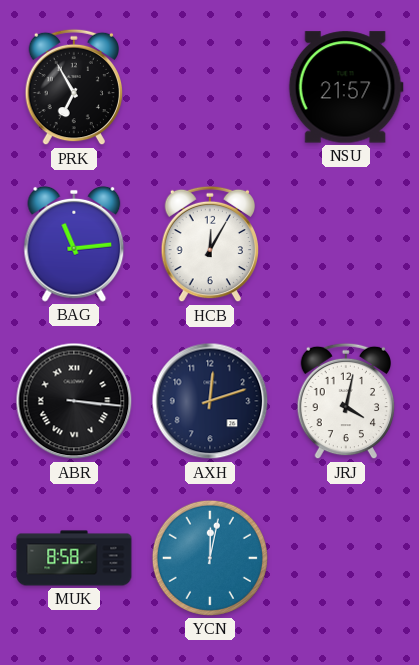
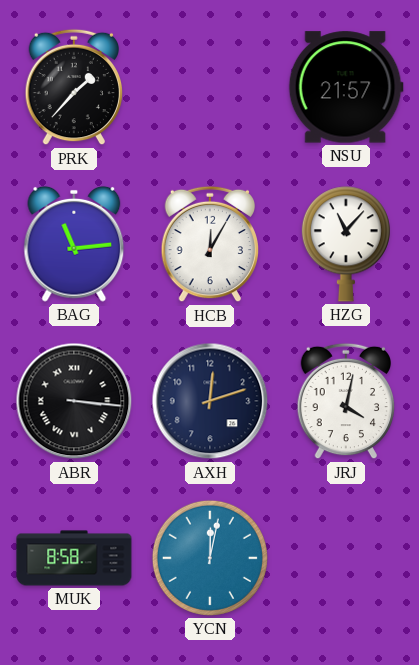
PRK: 6:55 -> 1:37 (73, 87)
HZG: none -> 11:07 (346, 244)
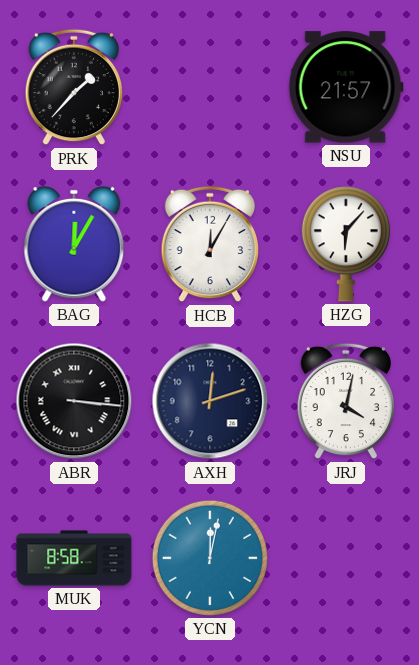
BAG: 11:14 -> 12:05 (74, 244)
HZG: 11:07 -> 6:07 (346, 244)
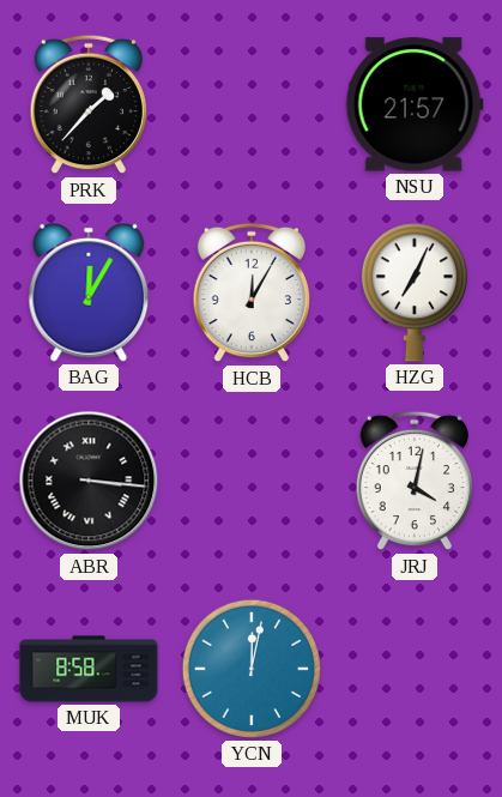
HZG: 6:07 -> 7:04 (415, 292)
AXH: 12:12 -> none (210, 401)
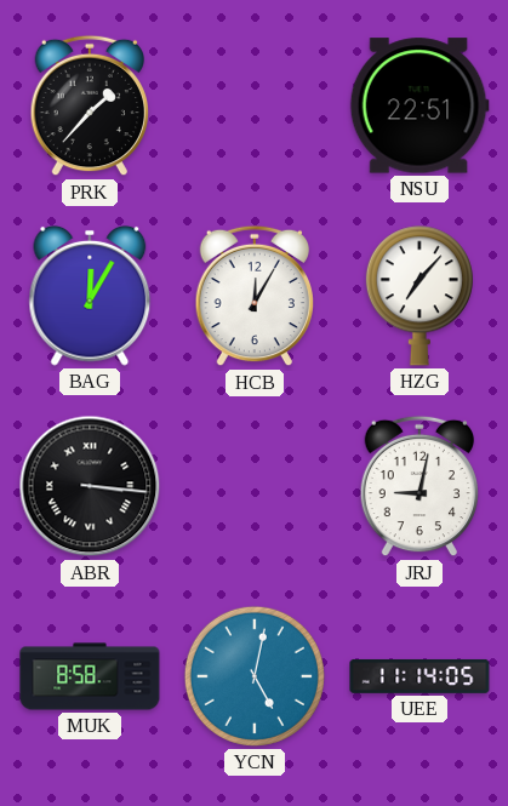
NSU: 21:57 -> 22:51 (419, 105)
HZG: 7:04 -> 7:07 (419, 296)
JRJ: 4:02 -> 9:02 (418, 486)
YCN: 12:02 -> 5:02 (255, 676)
UEE: none -> 11:14 (419, 676)
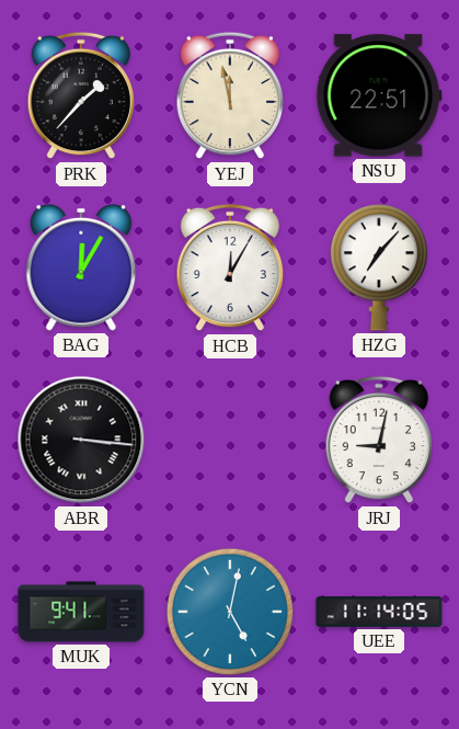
YEJ: none -> 11:58 (229, 95)
MUK: 8:58 -> 9:41 (81, 612)
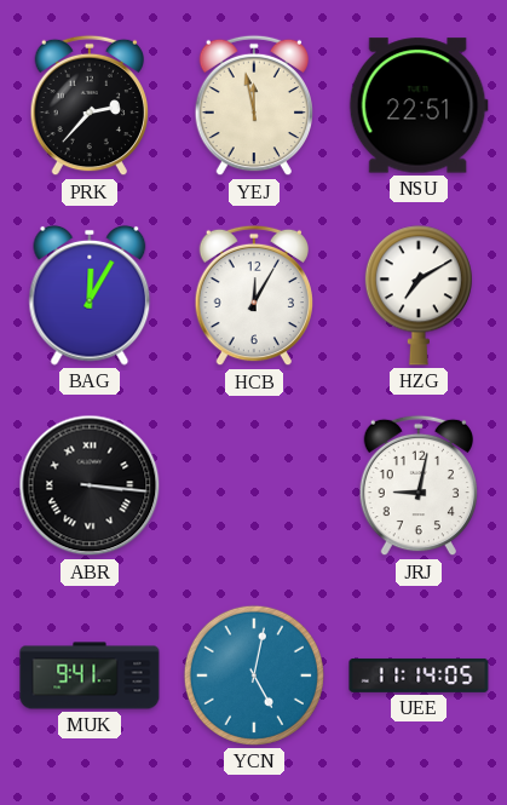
PRK: 1:37 -> 2:37 (88, 105)
HZG: 7:07 -> 7:10 (419, 295)
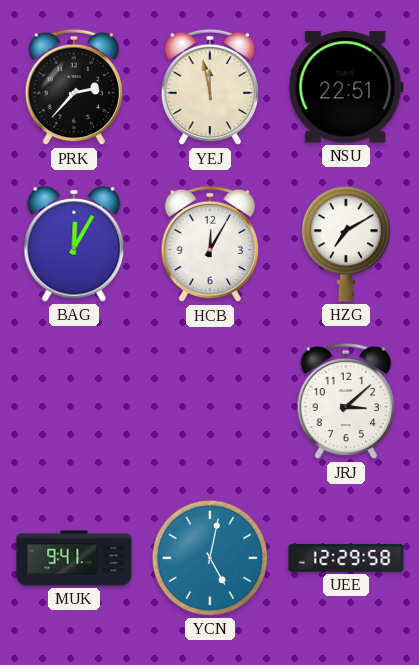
ABR: 3:16 -> none (90, 485)
JRJ: 9:02 -> 3:08 (345, 401)
UEE: 11:14 -> 12:29 (346, 558)
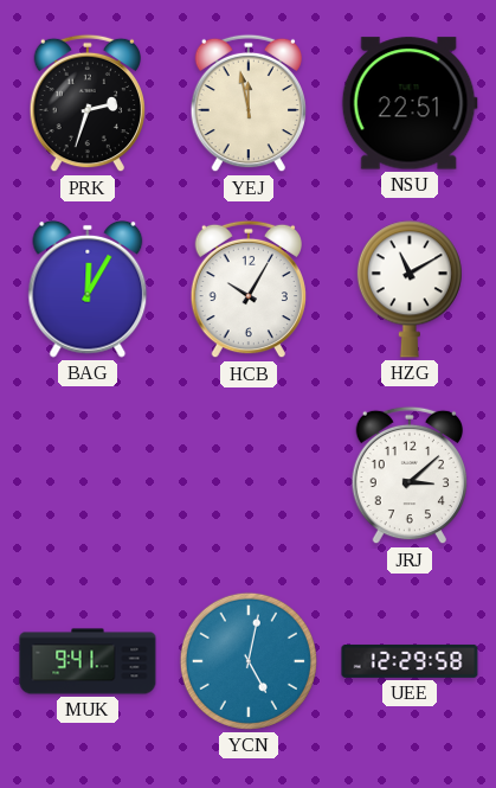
PRK: 2:37 -> 2:33 (86, 103)
HCB: 12:05 -> 10:05 (247, 289)
HZG: 7:10 -> 11:10 (410, 289)
